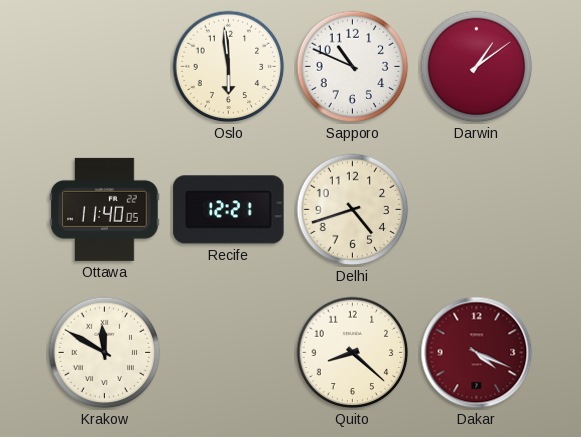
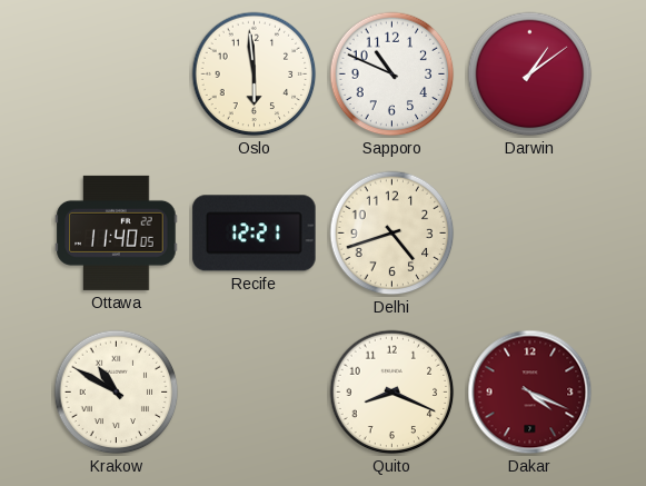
Krakow: 11:50 -> 10:50 (117, 393)
Quito: 8:22 -> 8:19 (392, 393)
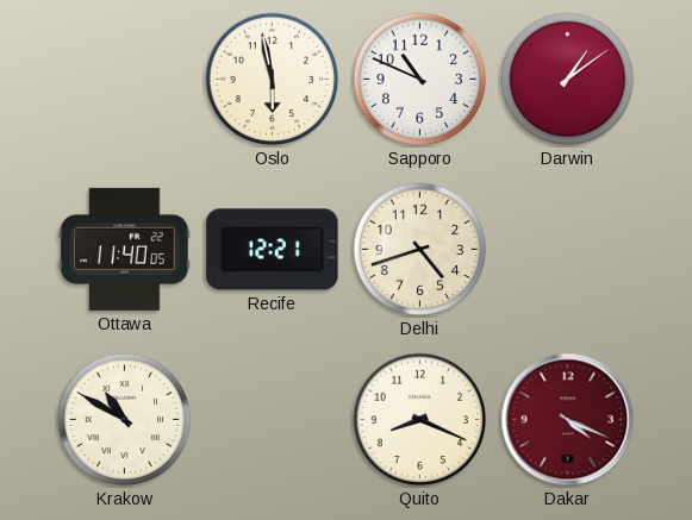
Oslo: 5:59 -> 5:58 (273, 80)
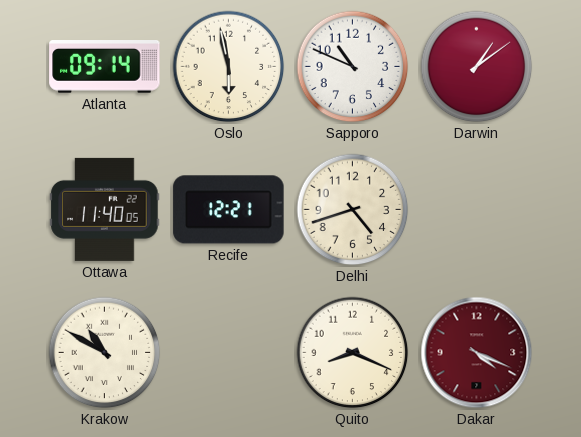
Atlanta: none -> 09:14 (105, 67)
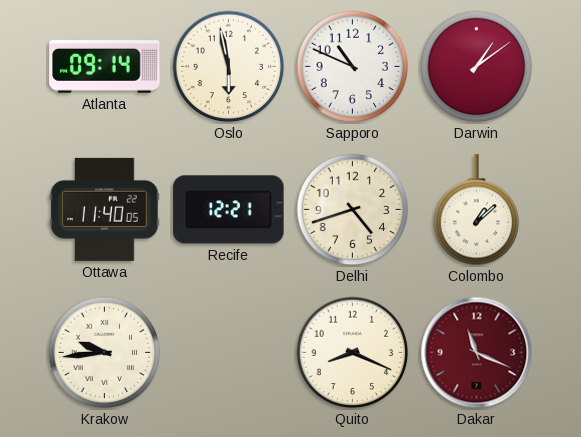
Colombo: none -> 1:08 (477, 210)
Krakow: 10:50 -> 9:44 (105, 353)
Dakar: 4:19 -> 11:19 (477, 353)
